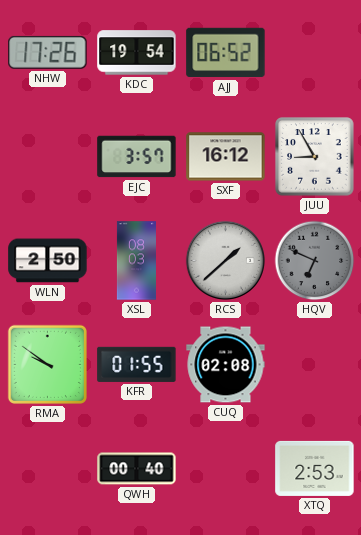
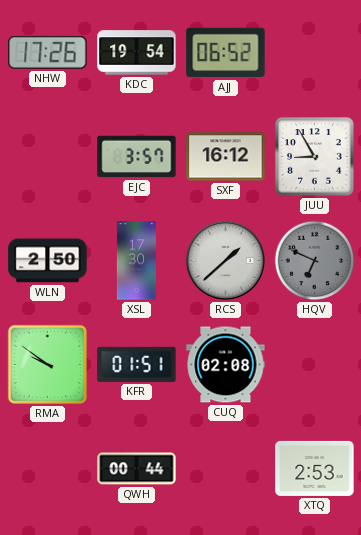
XSL: 08:03 -> 17:30 (136, 261)
KFR: 01:55 -> 01:51 (137, 364)
QWH: 00:40 -> 00:44 (137, 469)
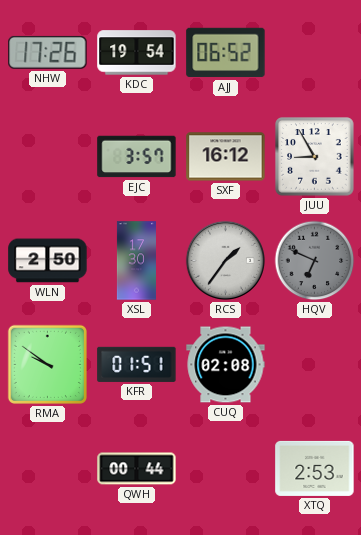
RCS: 1:38 -> 1:36 (225, 260)
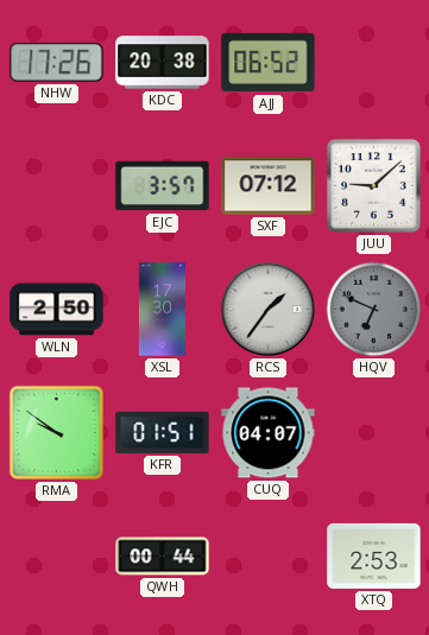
KDC: 19:54 -> 20:38 (163, 63)
SXF: 16:12 -> 07:12 (269, 186)
JUU: 8:55 -> 9:08 (374, 186)
CUQ: 02:08 -> 04:07 (269, 433)
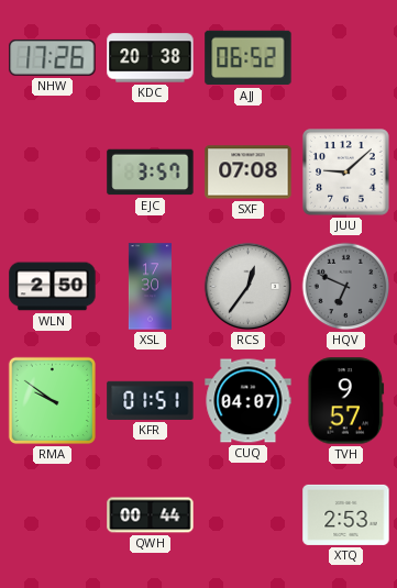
SXF: 07:12 -> 07:08 (249, 173)
RCS: 1:36 -> 12:36 (247, 286)
TVH: none -> 9:57 (346, 401)
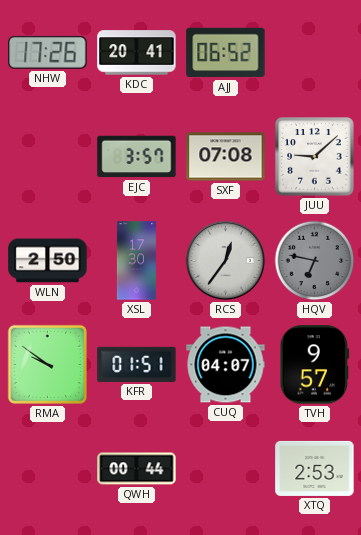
KDC: 20:38 -> 20:41 (137, 53)
HQV: 6:49 -> 6:47 (315, 261)
